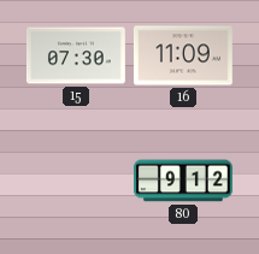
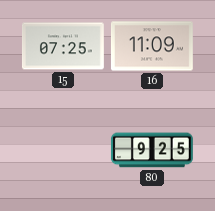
15: 07:30 -> 07:25 (63, 46)
80: 9:12 -> 9:25 (152, 150)
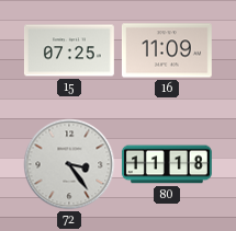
72: none -> 3:24 (69, 164)
80: 9:25 -> 11:18 (167, 164)
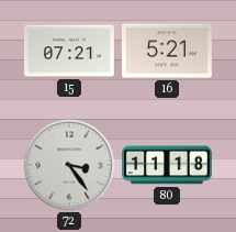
15: 07:25 -> 07:21 (69, 51)
16: 11:09 -> 5:21 (167, 51)
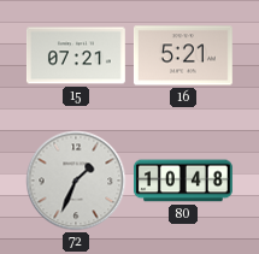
72: 3:24 -> 1:34 (76, 181)
80: 11:18 -> 10:48 (183, 181)
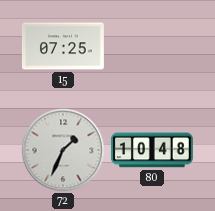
15: 07:21 -> 07:25 (63, 46)
16: 5:21 -> none (183, 55)
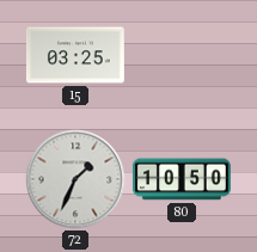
15: 07:25 -> 03:25 (75, 55)
80: 10:48 -> 10:50 (182, 179)
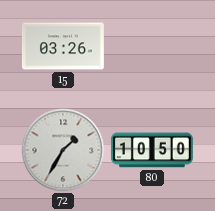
15: 03:25 -> 03:26 (63, 46)
72: 1:34 -> 1:35 (63, 150)
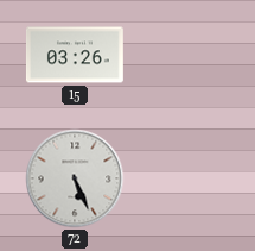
72: 1:35 -> 5:26 (75, 178)
80: 10:50 -> none (152, 150)
